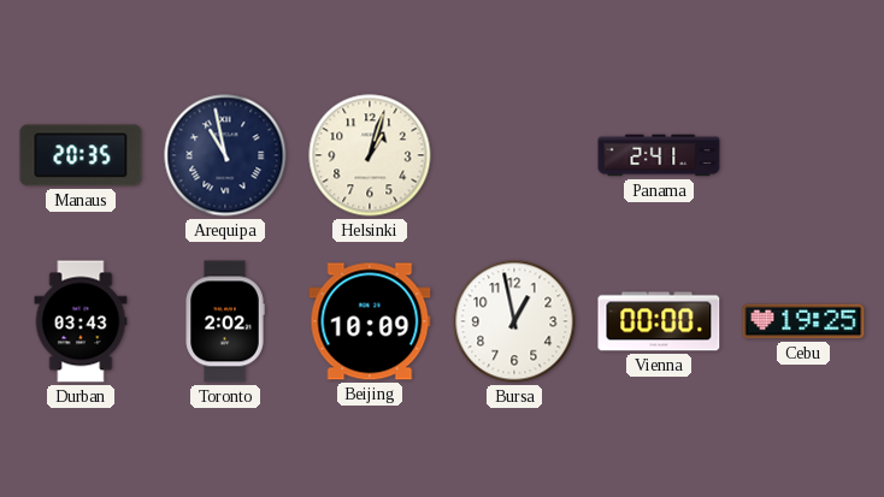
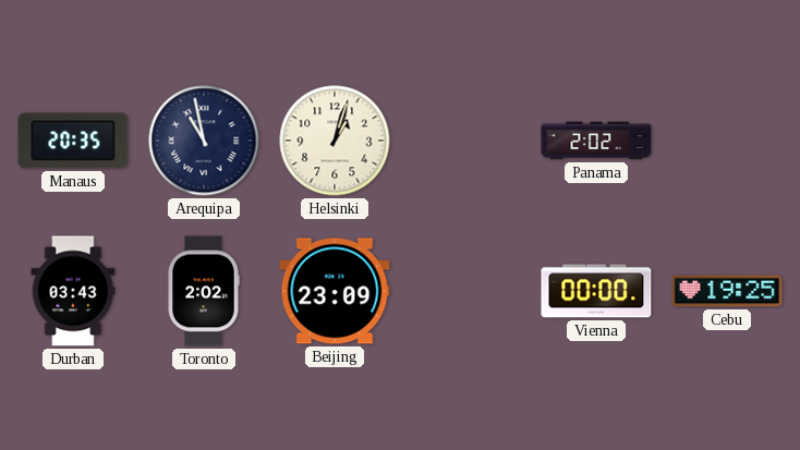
Panama: 2:41 -> 2:02 (596, 141)
Beijing: 10:09 -> 23:09 (335, 291)
Bursa: 12:58 -> none (514, 321)
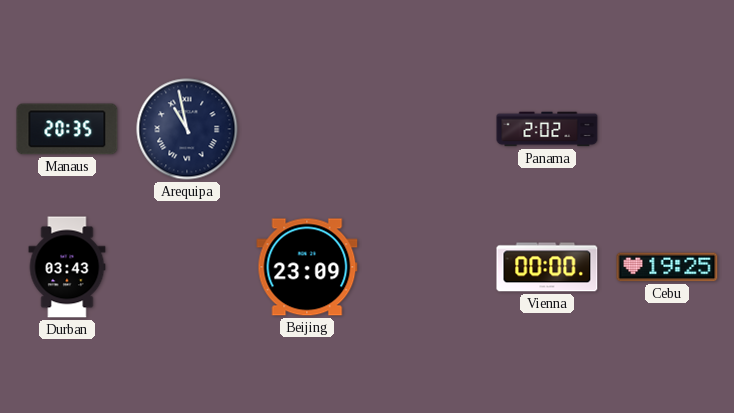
Helsinki: 1:03 -> none (335, 141)
Toronto: 2:02 -> none (204, 291)
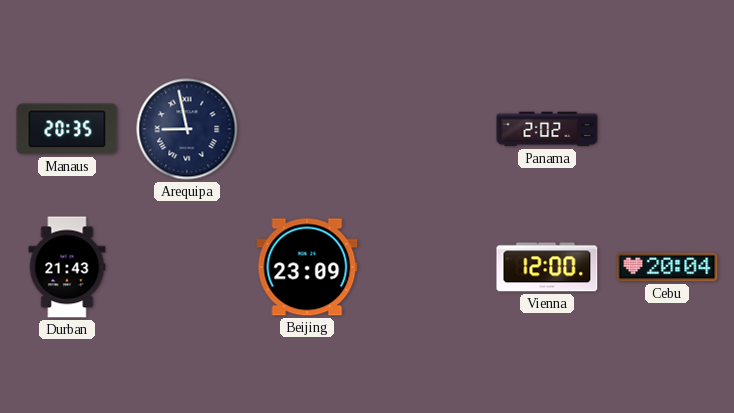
Arequipa: 10:58 -> 8:58 (187, 129)
Durban: 03:43 -> 21:43 (67, 267)
Vienna: 00:00 -> 12:00 (547, 267)
Cebu: 19:25 -> 20:04 (667, 267)
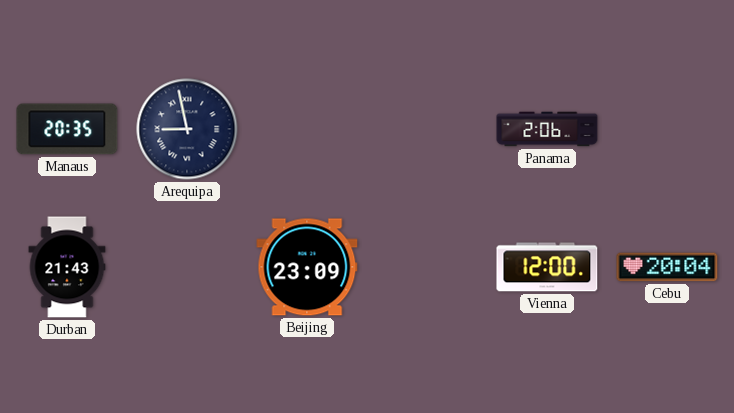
Panama: 2:02 -> 2:06 (547, 129)
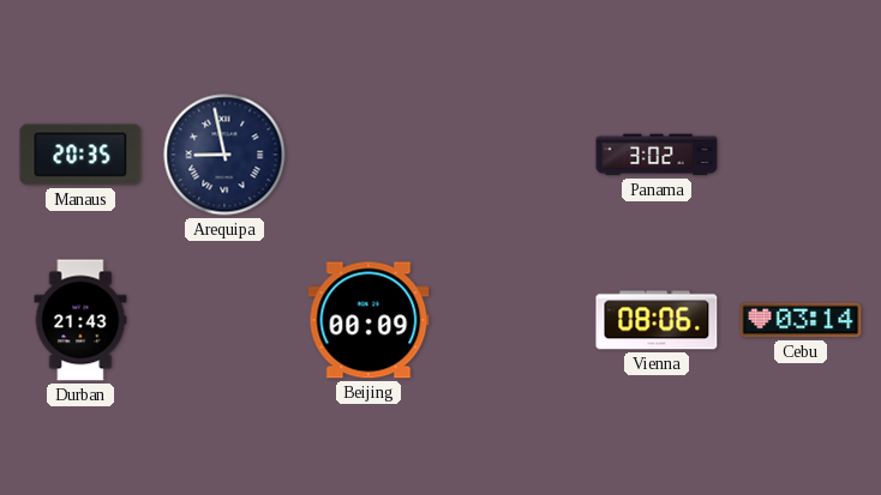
Panama: 2:06 -> 3:02 (657, 155)
Beijing: 23:09 -> 00:09 (368, 320)
Vienna: 12:00 -> 08:06 (657, 320)
Cebu: 20:04 -> 03:14 (801, 320)
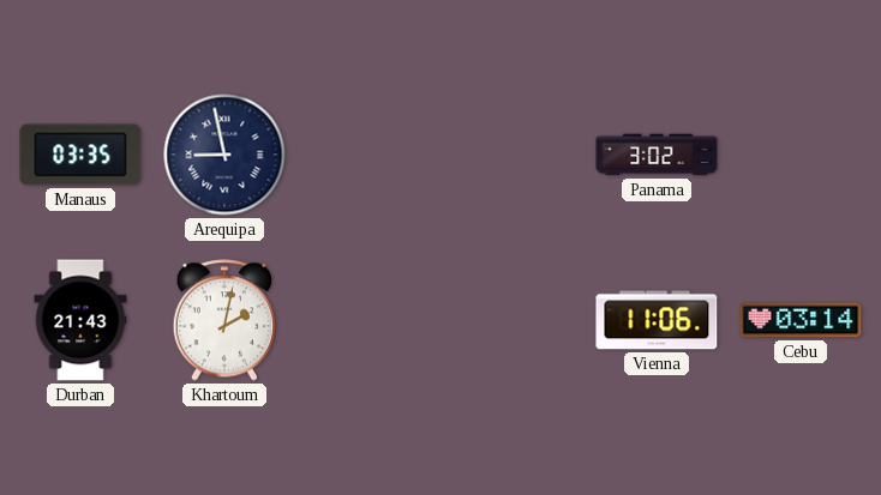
Manaus: 20:35 -> 03:35 (80, 155)
Khartoum: none -> 2:02 (223, 320)
Beijing: 00:09 -> none (368, 320)
Vienna: 08:06 -> 11:06 (657, 320)
